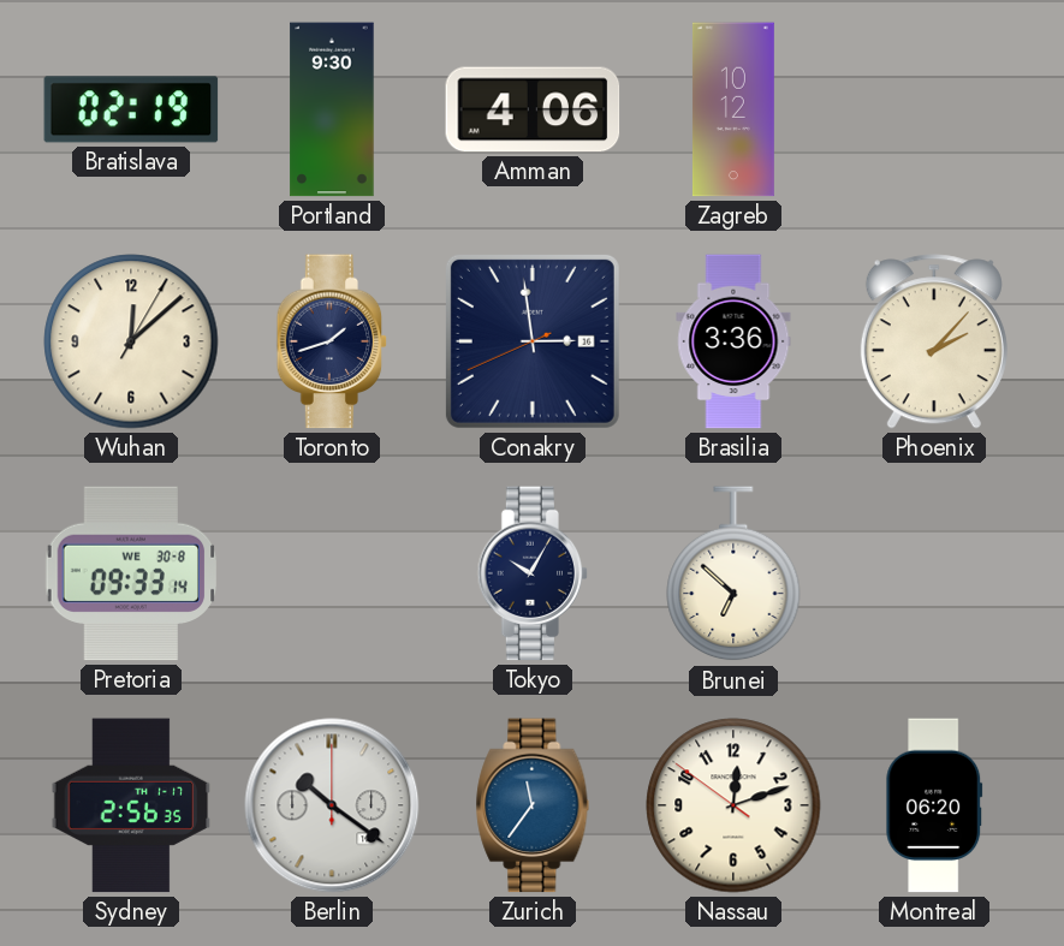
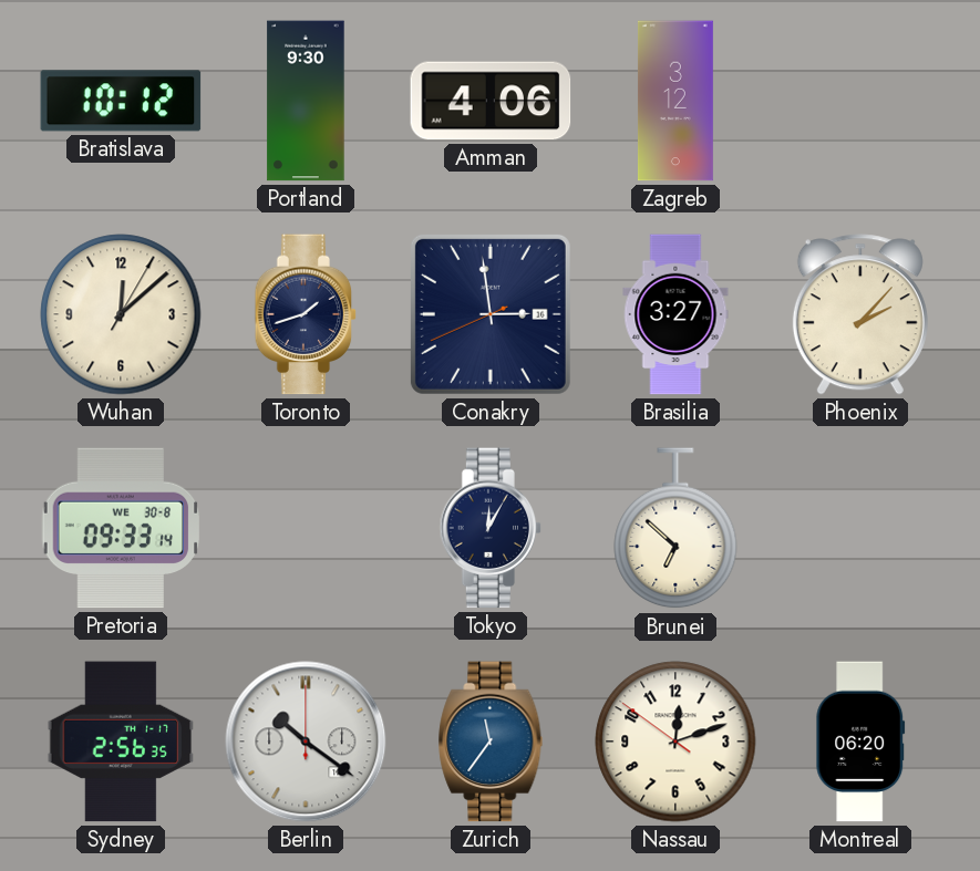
Bratislava: 02:19 -> 10:12 (121, 101)
Zagreb: 10:12 -> 3:12 (675, 101)
Brasilia: 3:36 -> 3:27 (675, 314)
Tokyo: 10:05 -> 12:05 (491, 528)
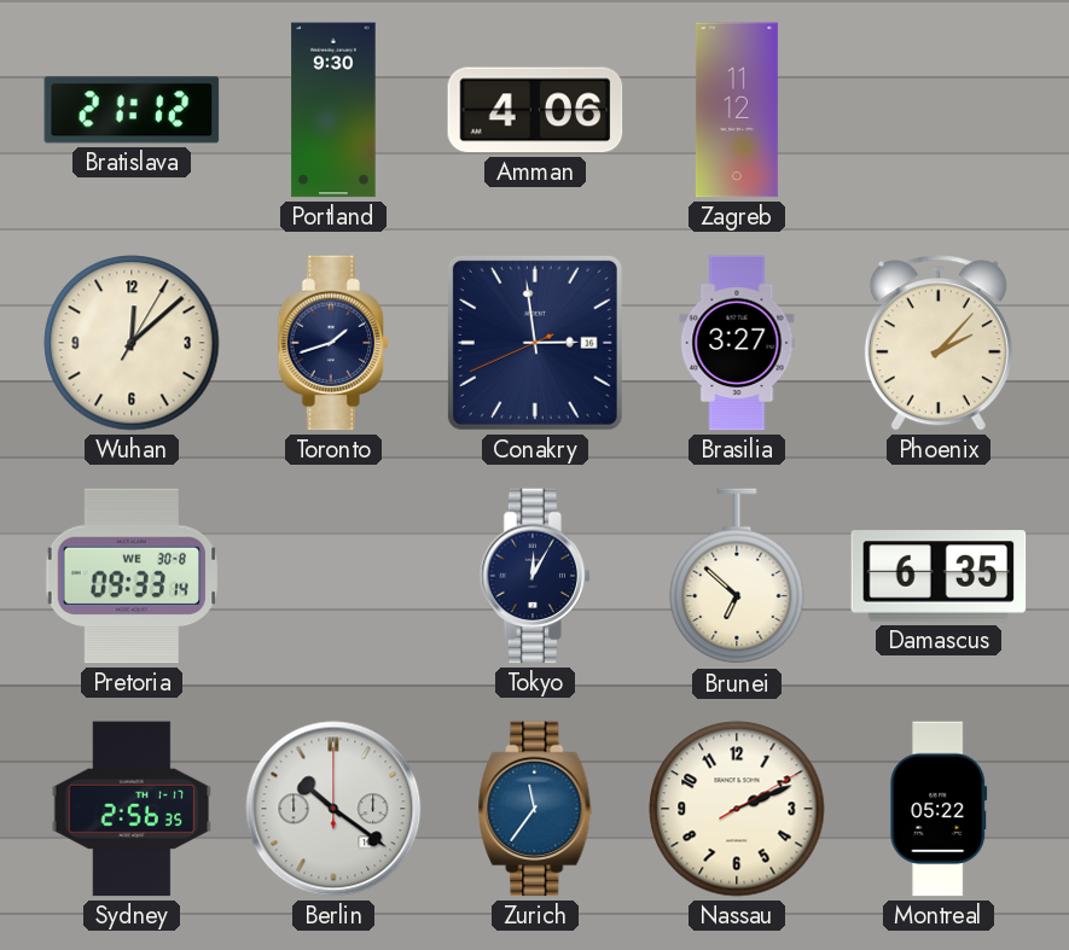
Bratislava: 10:12 -> 21:12 (132, 110)
Zagreb: 3:12 -> 11:12 (737, 110)
Damascus: none -> 6:35 (939, 576)
Nassau: 12:11 -> 2:11 (737, 809)
Montreal: 06:20 -> 05:22 (939, 809)
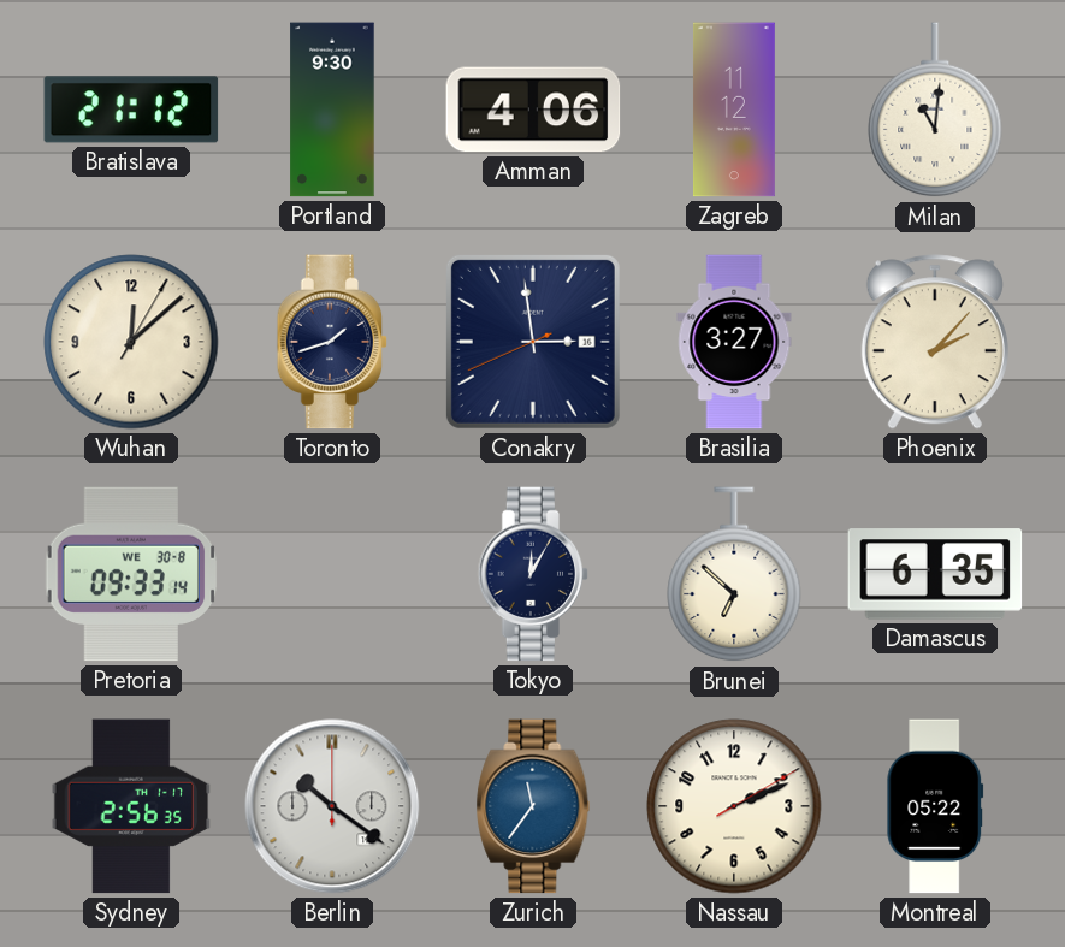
Milan: none -> 11:01 (935, 111)
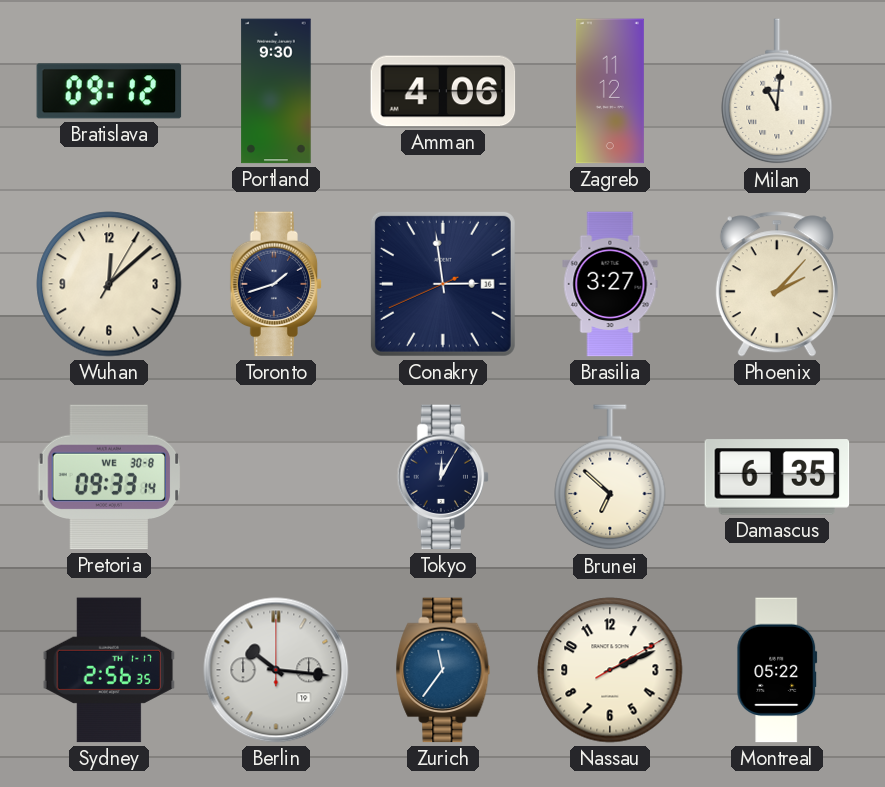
Bratislava: 21:12 -> 09:12 (109, 91)
Berlin: 10:21 -> 10:16 (276, 670)
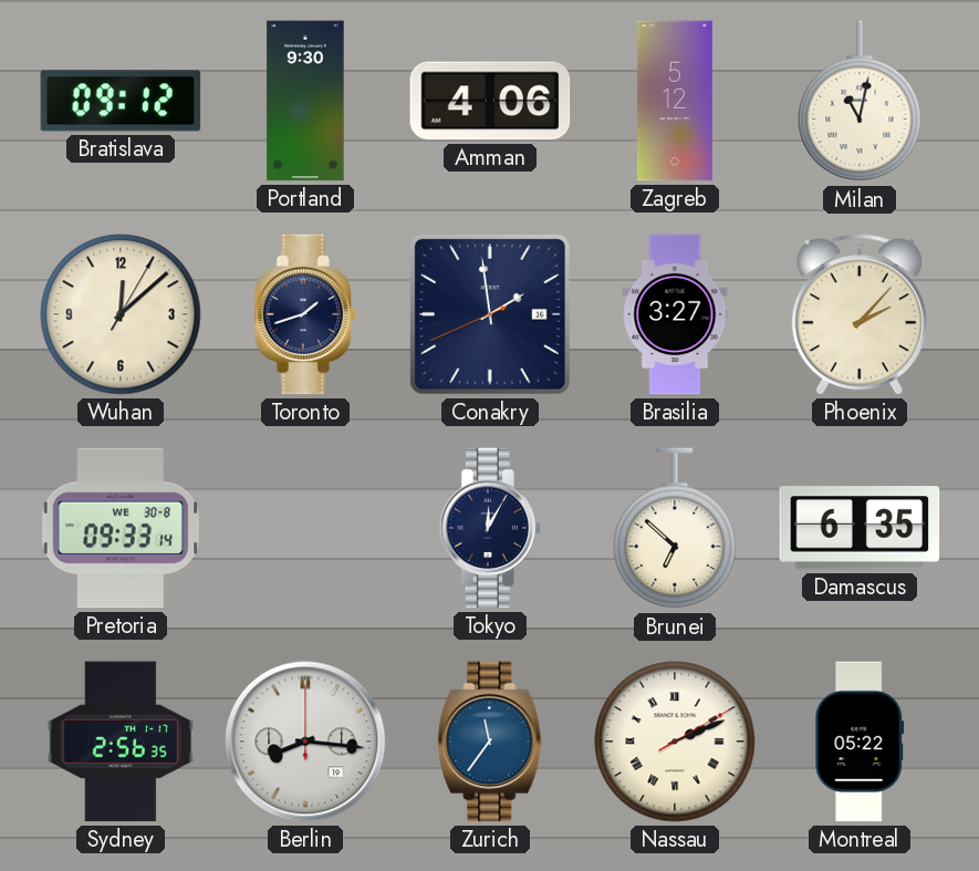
Zagreb: 11:12 -> 5:12 (675, 101)
Milan: 11:01 -> 11:02 (860, 102)
Conakry: 2:58 -> 1:58 (490, 314)
Berlin: 10:16 -> 8:16 (305, 742)
Nassau numerals: Arabic -> Roman (675, 742)
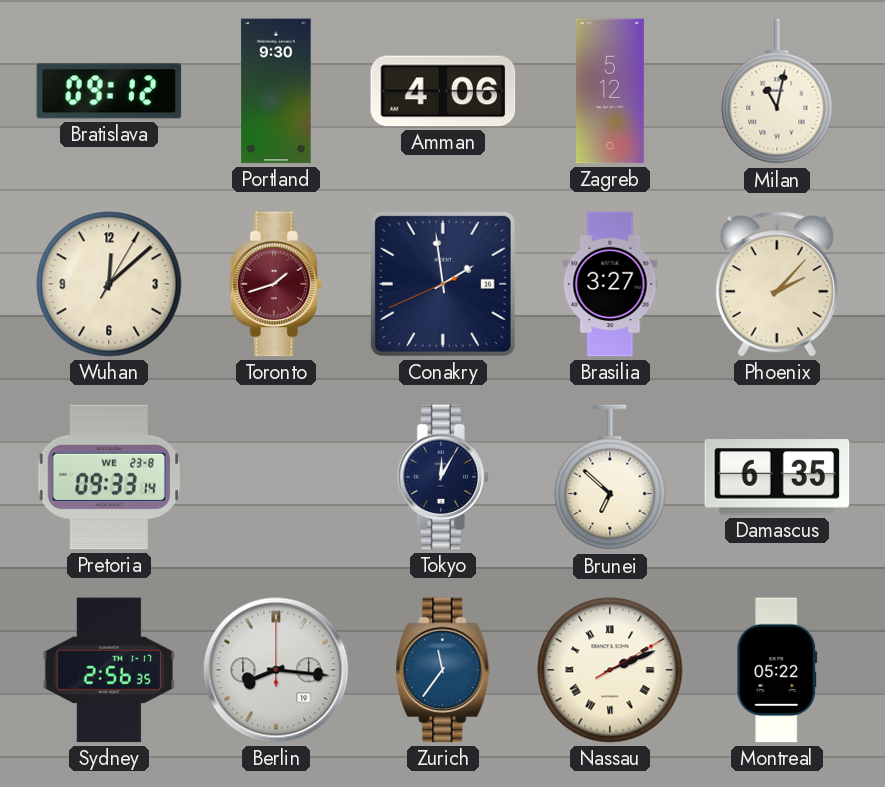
Toronto dial: navy -> burgundy (276, 284)
Pretoria date: WE 30-8 -> WE 23-8 (109, 477)
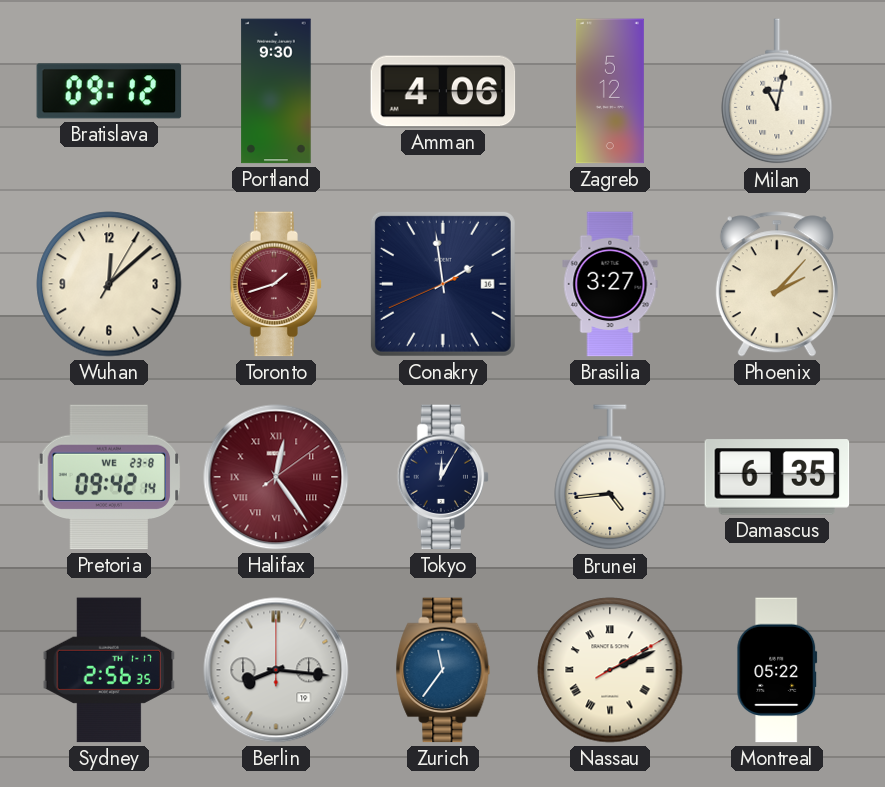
Pretoria: 09:33 -> 09:42 (109, 477)
Halifax: none -> 12:24 (276, 477)
Brunei: 6:52 -> 4:44 (610, 478)
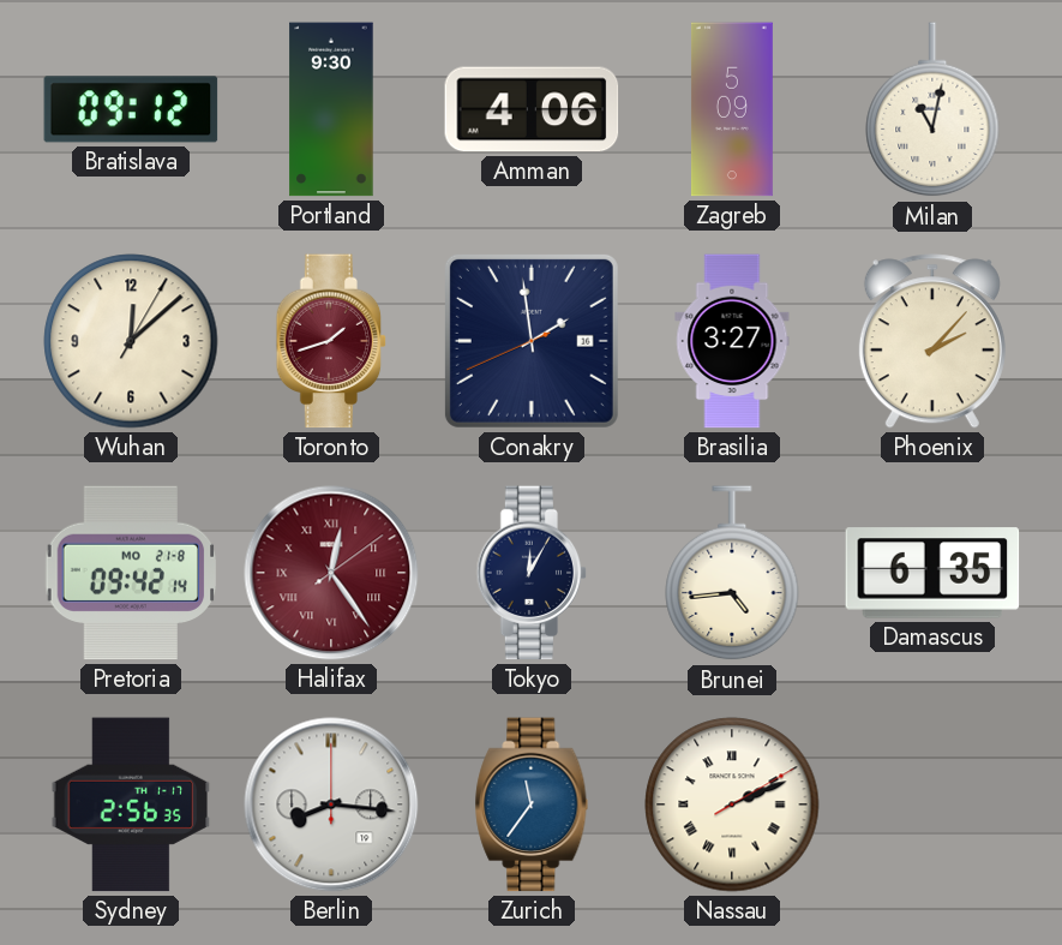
Zagreb: 5:12 -> 5:09 (732, 109)
Pretoria date: WE 23-8 -> MO 21-8 (131, 573)
Montreal: 05:22 -> none (777, 670)
